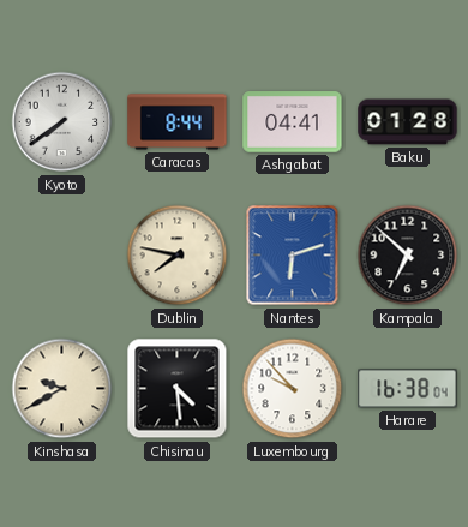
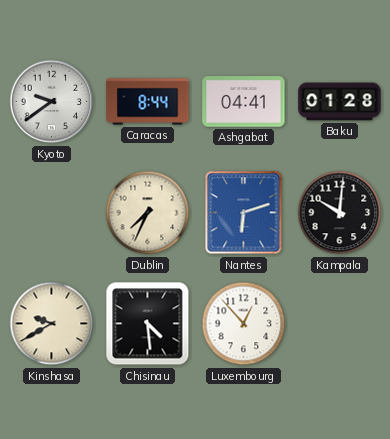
Kyoto: 7:39 -> 9:39 (52, 102)
Dublin: 7:47 -> 7:34 (148, 213)
Kampala: 6:52 -> 10:01 (340, 213)
Luxembourg: 9:53 -> 12:53 (244, 324)
Harare: 16:38 -> none (408, 389)
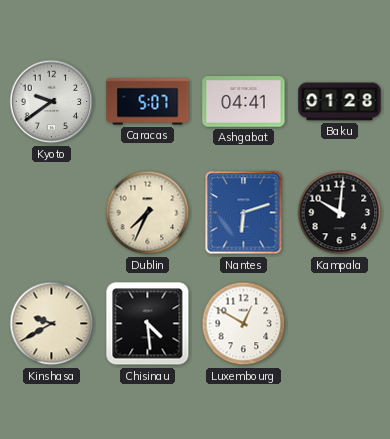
Caracas: 8:44 -> 5:07 (148, 102)
Luxembourg: 12:53 -> 12:50 (244, 324)
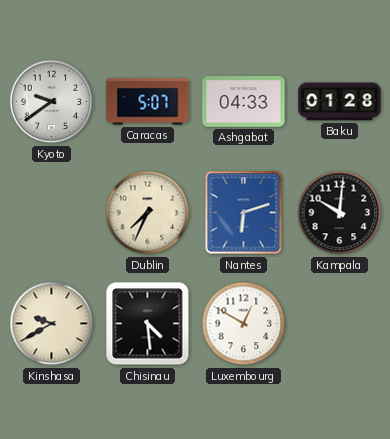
Ashgabat: 04:41 -> 04:33 (244, 102)
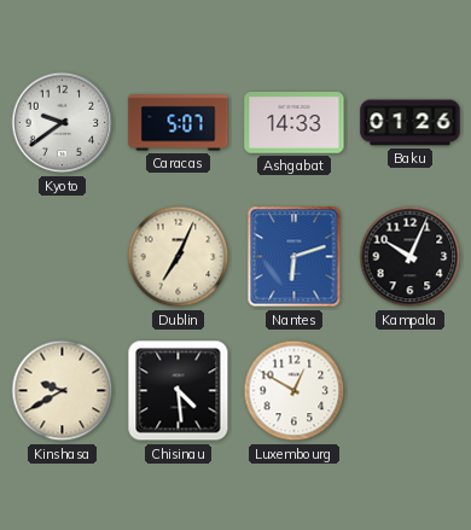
Ashgabat: 04:33 -> 14:33 (295, 123)
Baku: 01:28 -> 01:26 (411, 123)
Dublin: 7:34 -> 7:04 (179, 257)
Kampala: 10:01 -> 10:04 (411, 257)
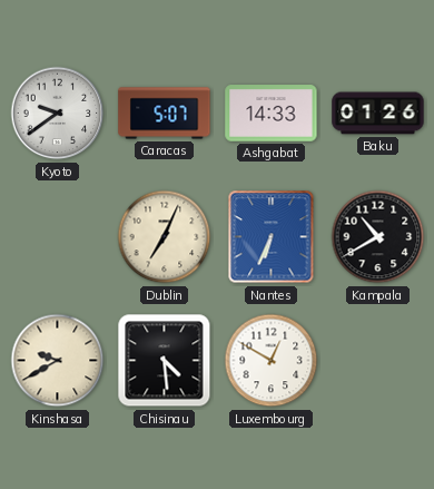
Nantes: 6:12 -> 6:34 (272, 237)
Kampala: 10:04 -> 10:40 (378, 237)
